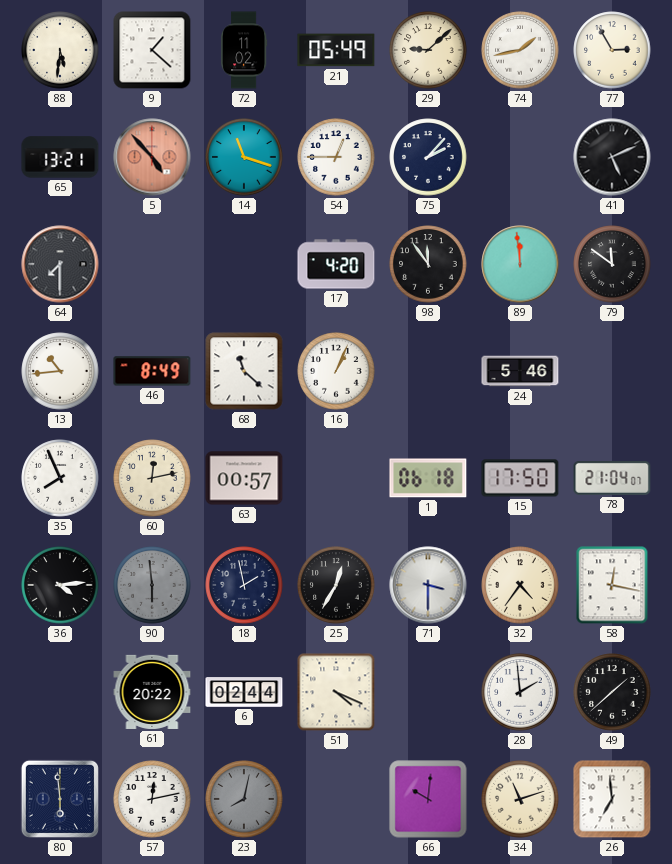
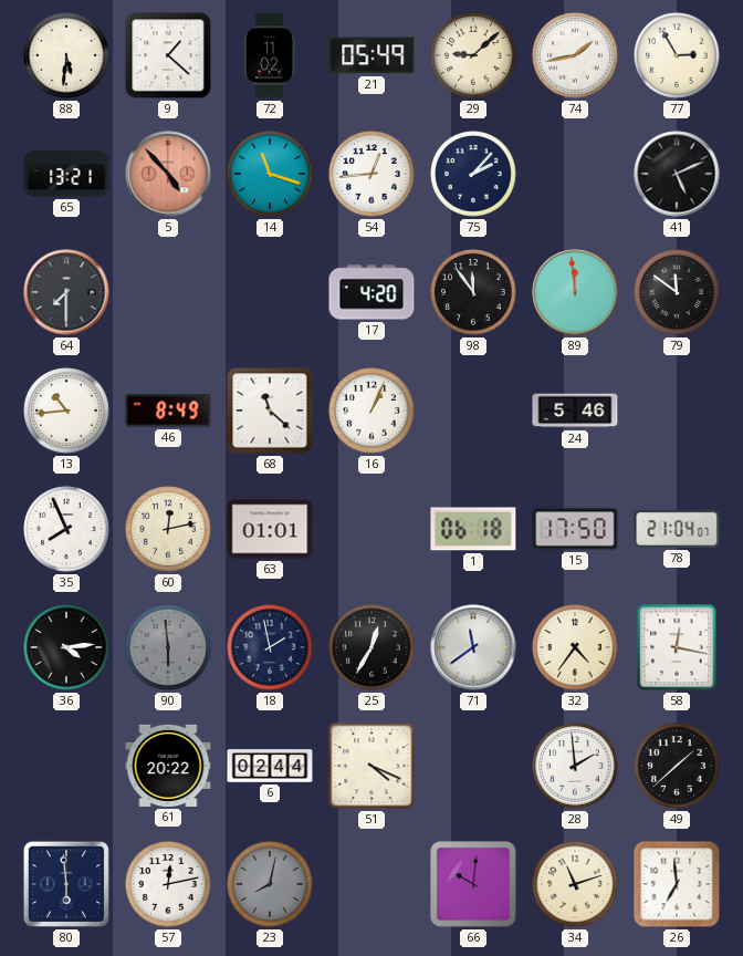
54: 12:45 -> 12:44 (371, 174)
63: 00:57 -> 01:01 (270, 529)
71: 3:30 -> 11:39 (473, 647)
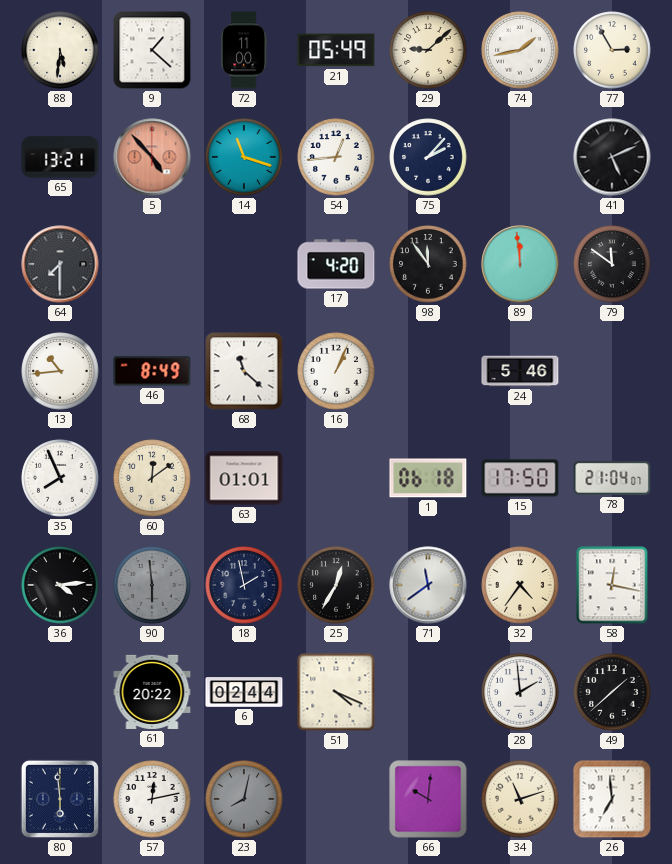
72: 11:02 -> 11:00 (244, 50)
60: 12:13 -> 12:09 (152, 478)
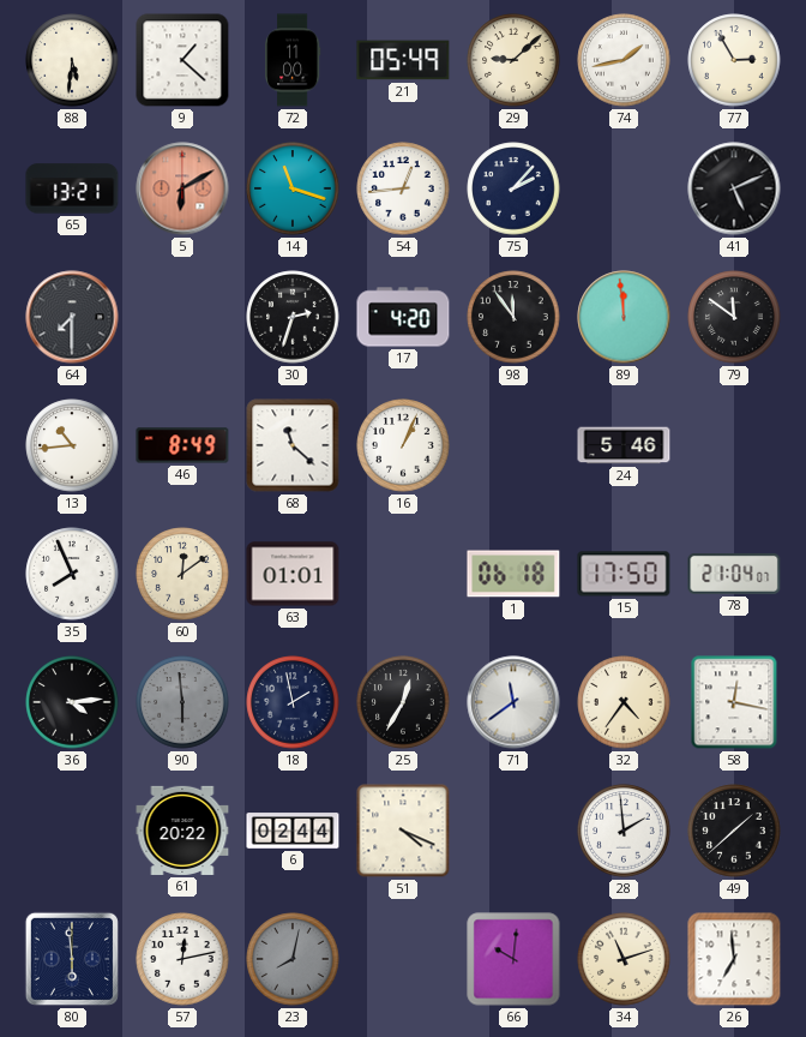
5: 4:53 -> 6:10 (182, 188)
30: none -> 2:33 (293, 317)
